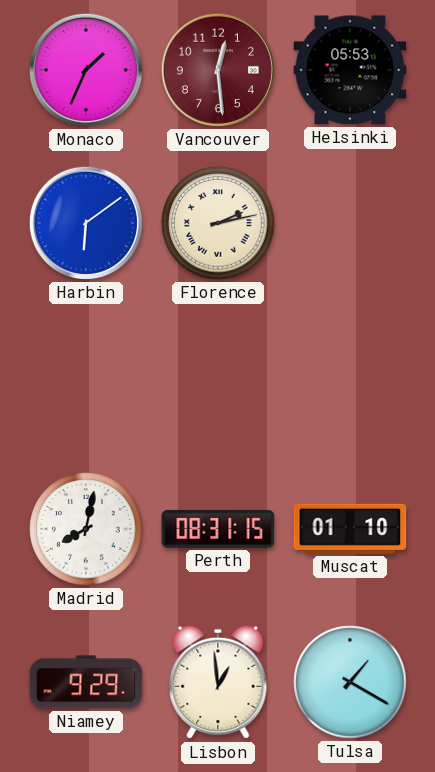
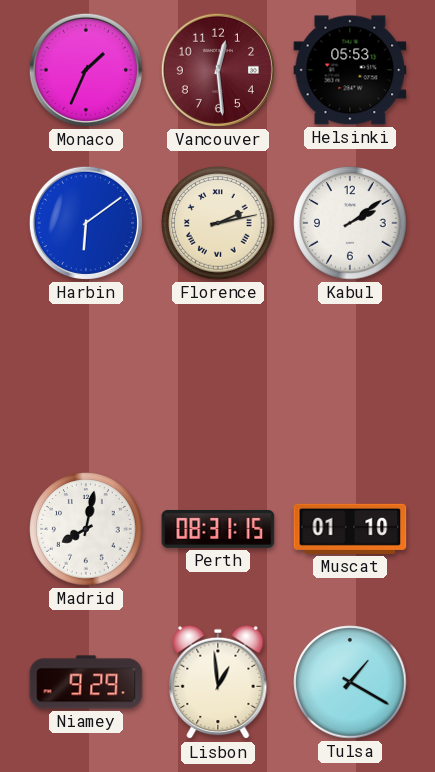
Kabul: none -> 2:09 (350, 223)
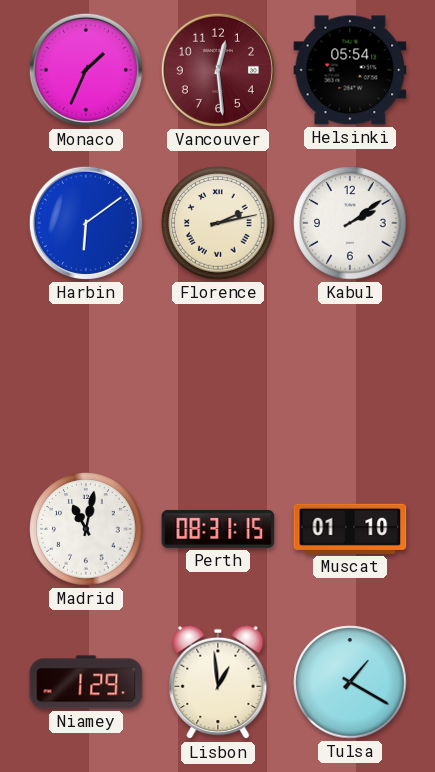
Helsinki: 05:53 -> 05:54 (350, 70)
Madrid: 8:02 -> 11:02 (86, 529)
Niamey: 9:29 -> 1:29 (86, 682)
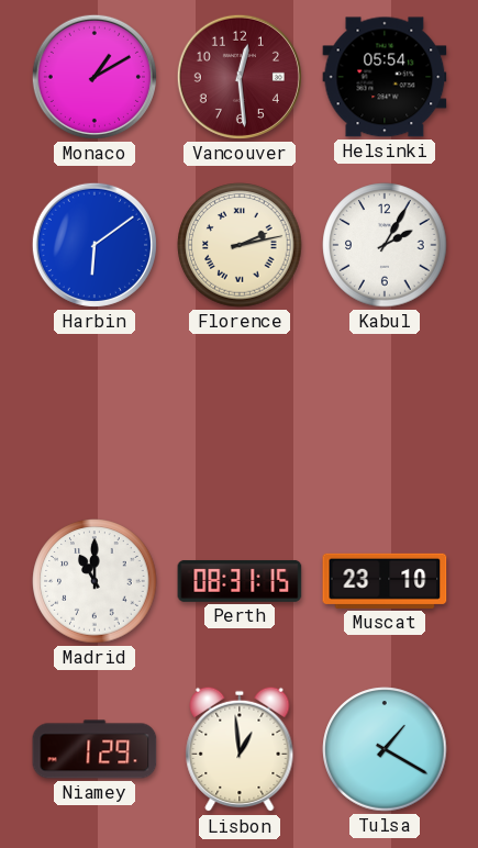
Monaco: 1:34 -> 1:10 (95, 77)
Kabul: 2:09 -> 2:05 (385, 245)
Madrid: 11:02 -> 11:00 (95, 581)
Muscat: 01:10 -> 23:10 (385, 581)
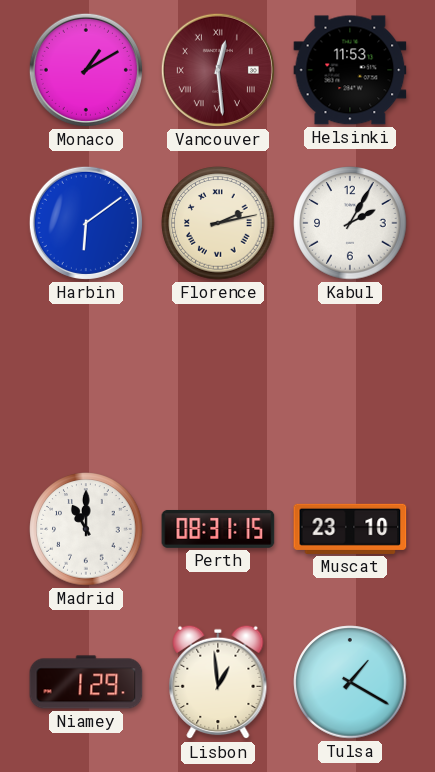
Vancouver numerals: Arabic -> Roman (218, 70)
Helsinki: 05:54 -> 11:53 (350, 70)
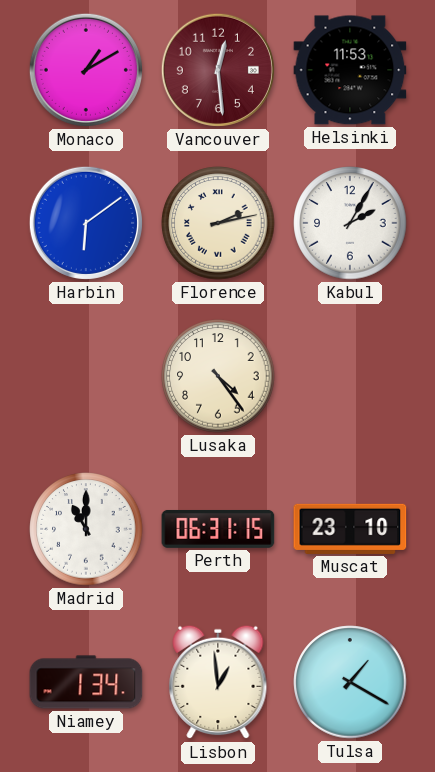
Vancouver numerals: Roman -> Arabic (218, 70)
Lusaka: none -> 4:24 (218, 376)
Perth: 08:31 -> 06:31 (218, 529)
Niamey: 1:29 -> 1:34 (86, 682)
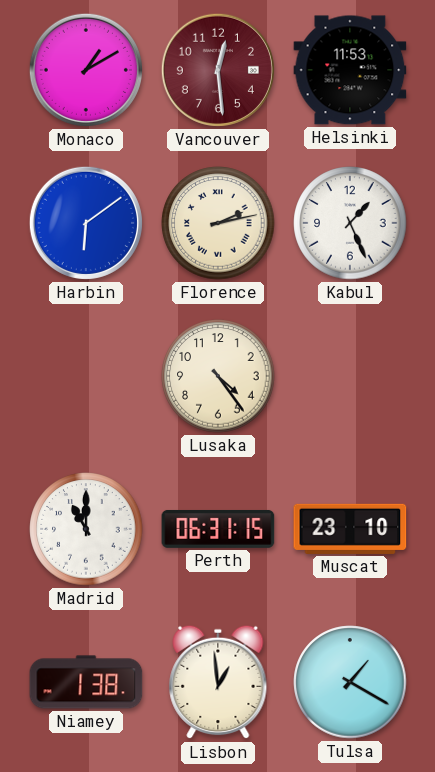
Kabul: 2:05 -> 1:26 (350, 223)
Niamey: 1:34 -> 1:38 (86, 682)
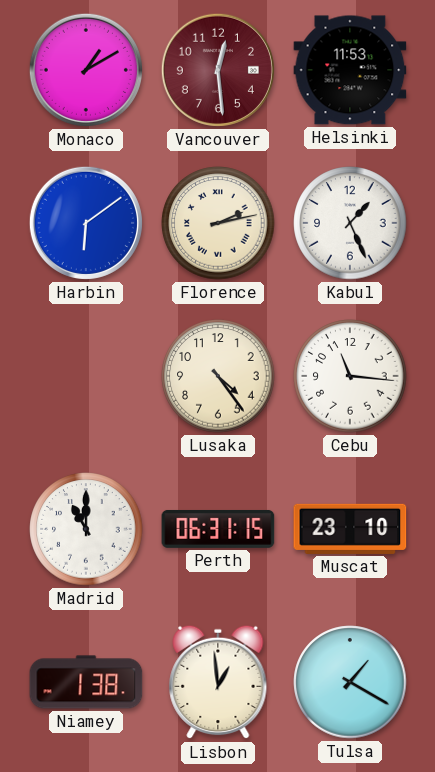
Cebu: none -> 11:16 (350, 376)
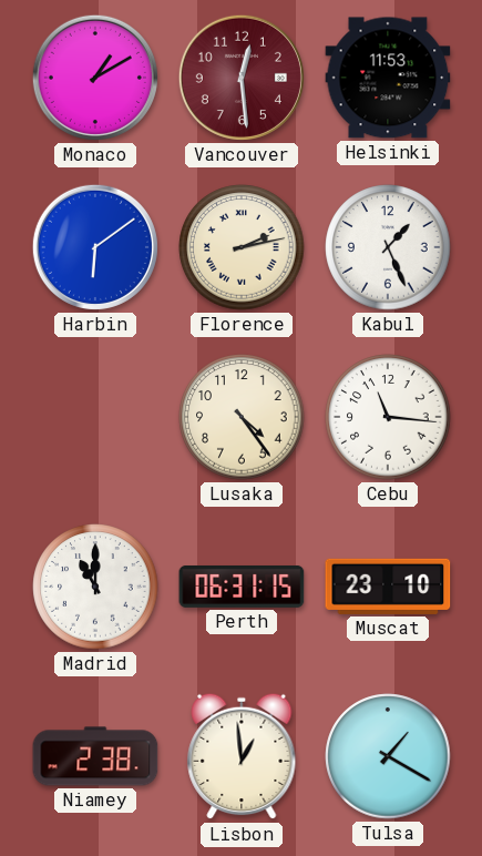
Niamey: 1:38 -> 2:38 (95, 756)
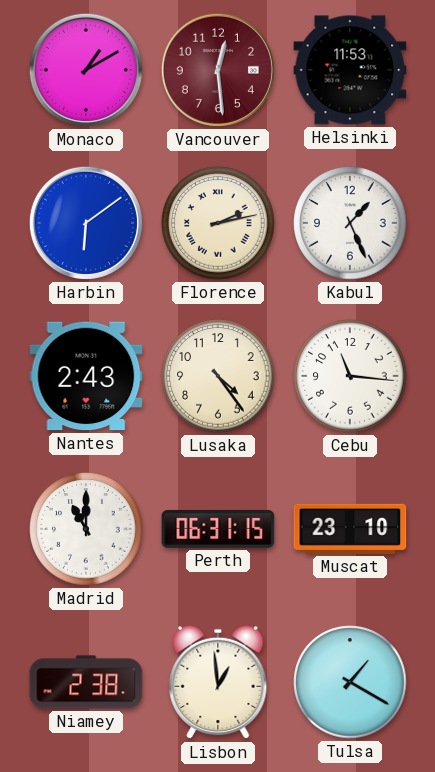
Nantes: none -> 2:43 (86, 376)
